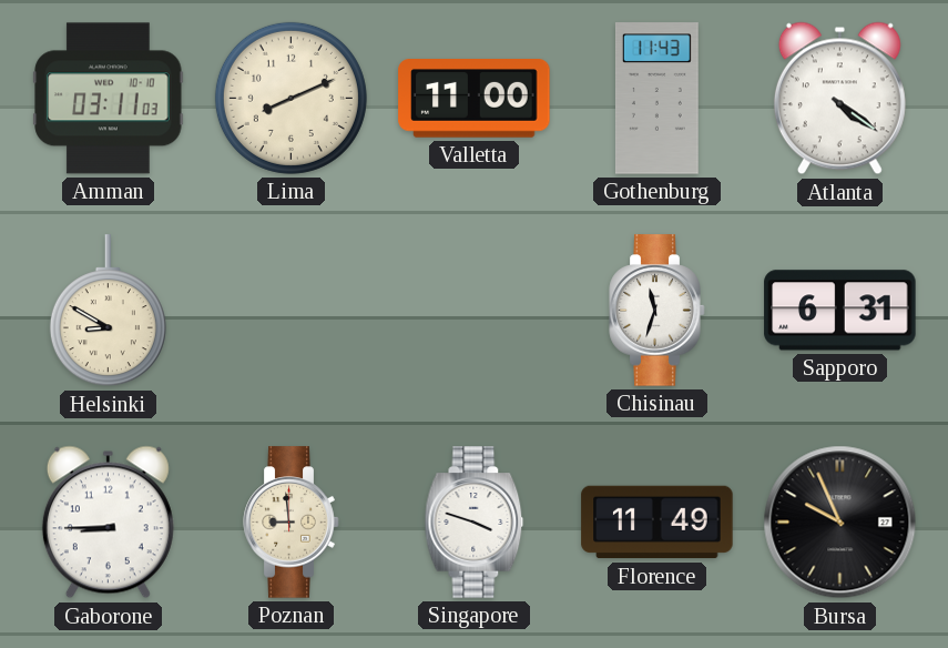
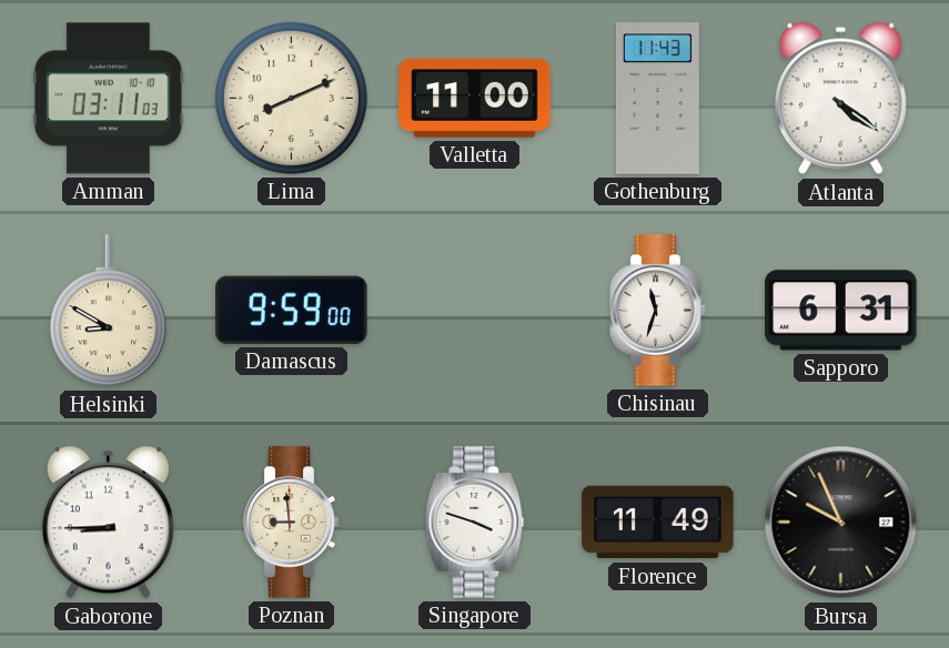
Damascus: none -> 9:59 (292, 310)
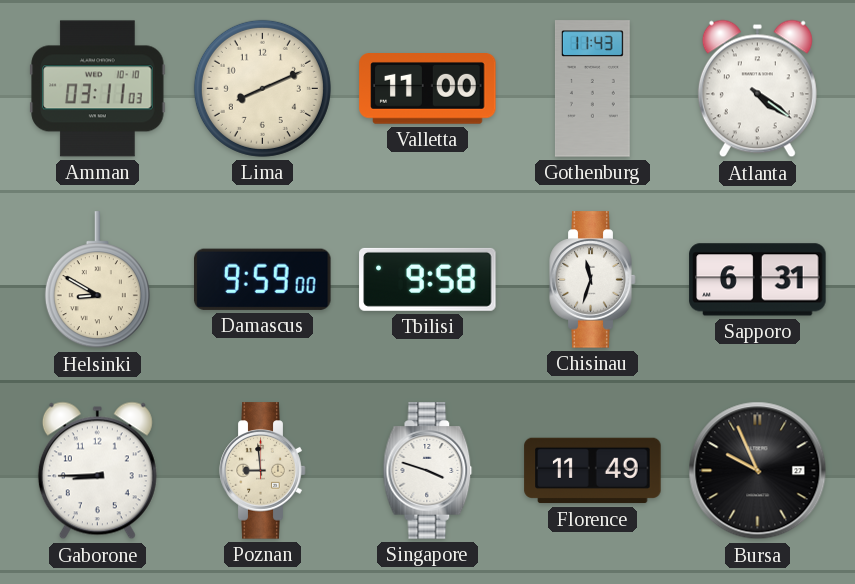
Tbilisi: none -> 9:58 (428, 279)
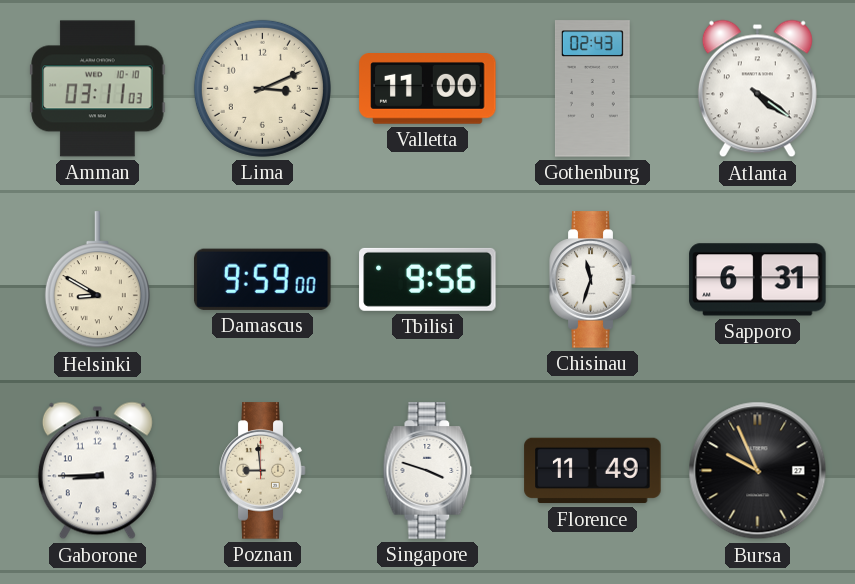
Lima: 8:11 -> 3:11 (262, 88)
Gothenburg: 11:43 -> 02:43 (592, 89)
Tbilisi: 9:58 -> 9:56 (428, 279)
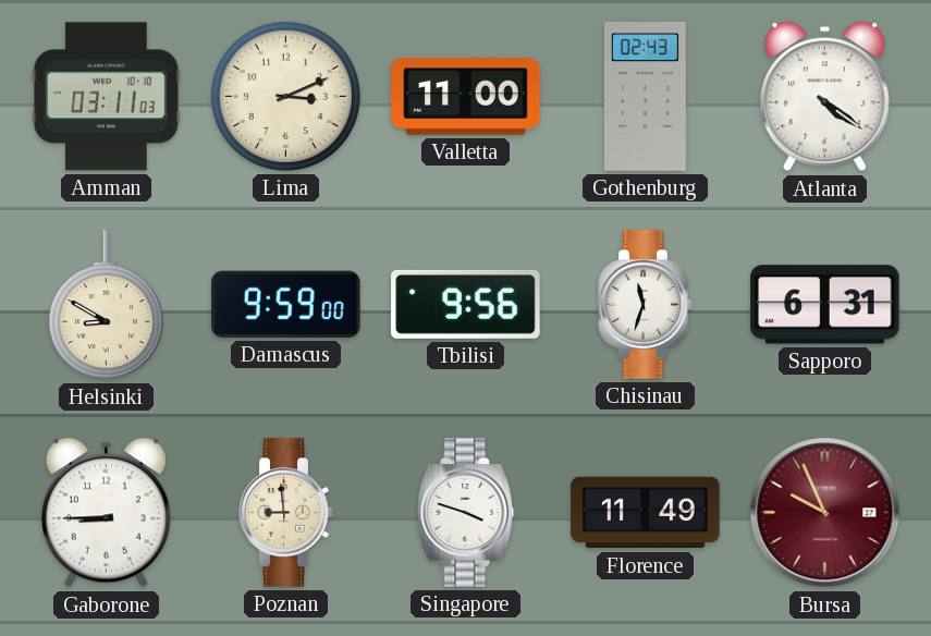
Bursa dial: black -> burgundy (825, 513)
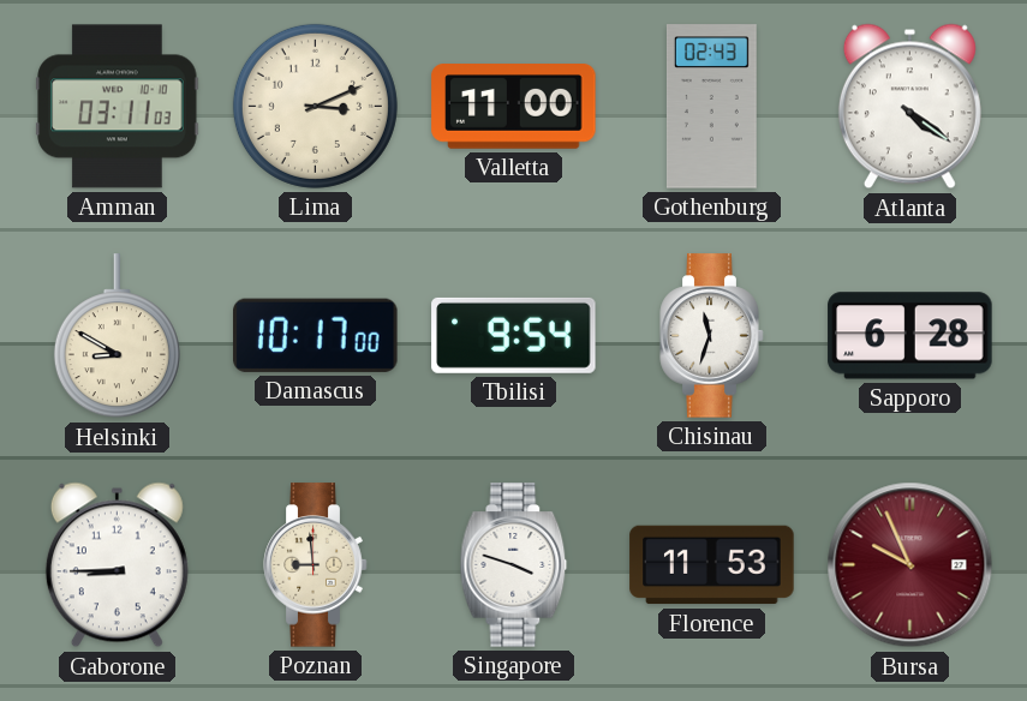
Damascus: 9:59 -> 10:17 (316, 335)
Tbilisi: 9:56 -> 9:54 (514, 335)
Sapporo: 6:31 -> 6:28 (910, 336)
Florence: 11:49 -> 11:53 (712, 565)
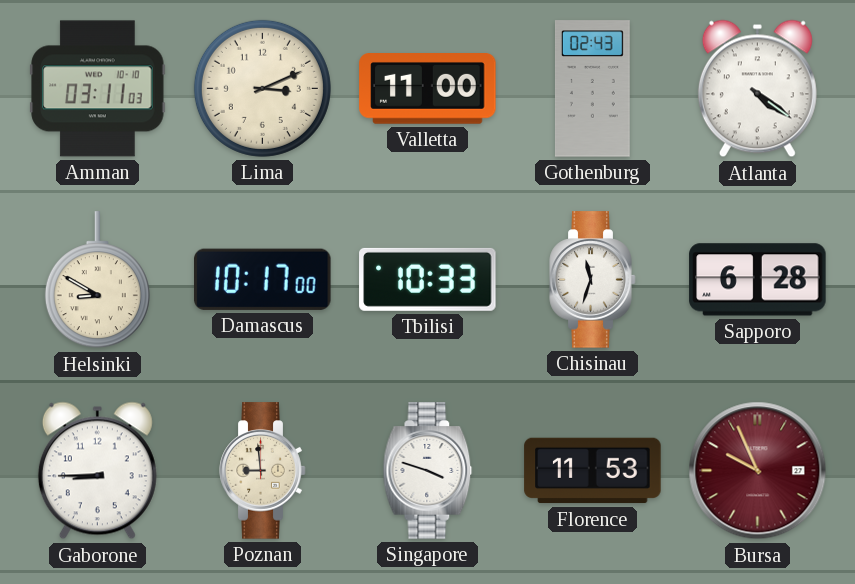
Tbilisi: 9:54 -> 10:33 (428, 279)
